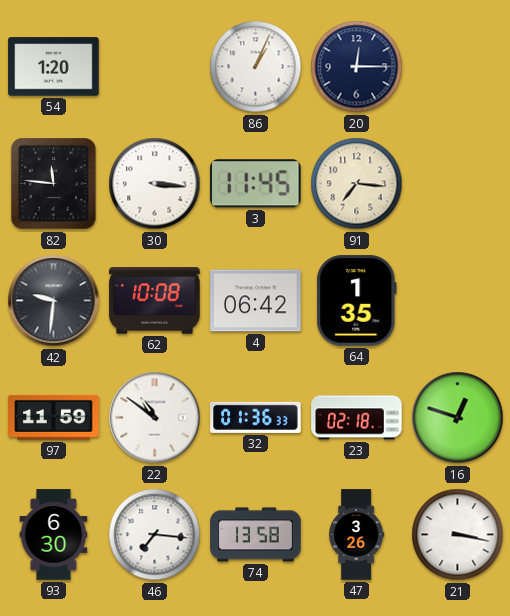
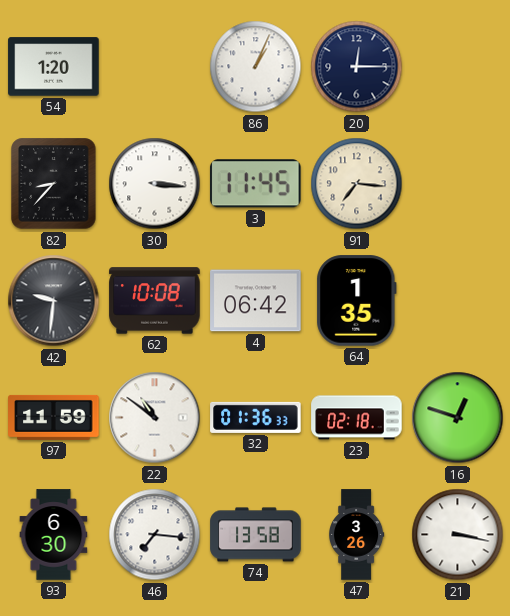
82: 11:46 -> 8:37 (54, 184)
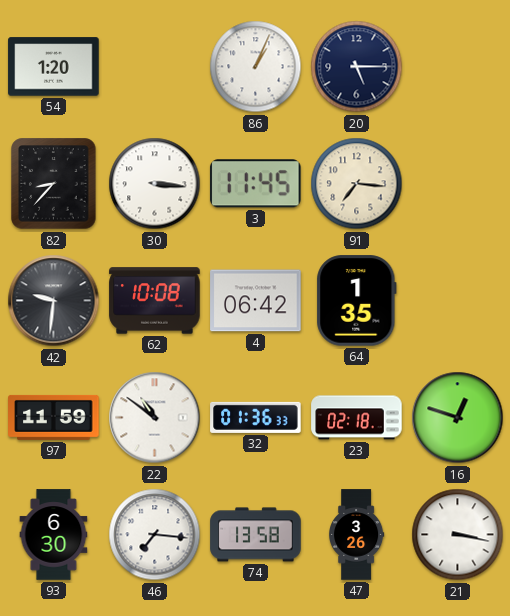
20: 12:15 -> 5:15 (357, 67)
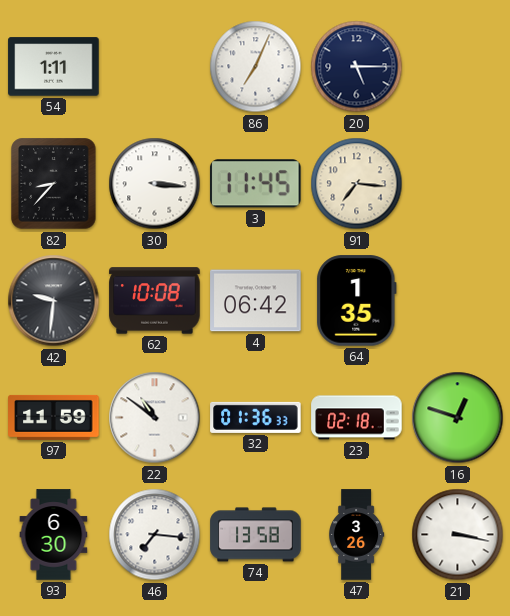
54: 1:20 -> 1:11 (54, 67)
86: 1:04 -> 7:04 (256, 67)
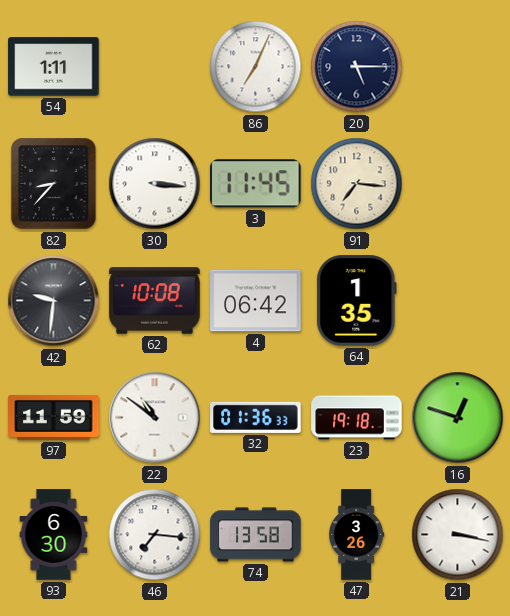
23: 02:18 -> 19:18 (357, 418)
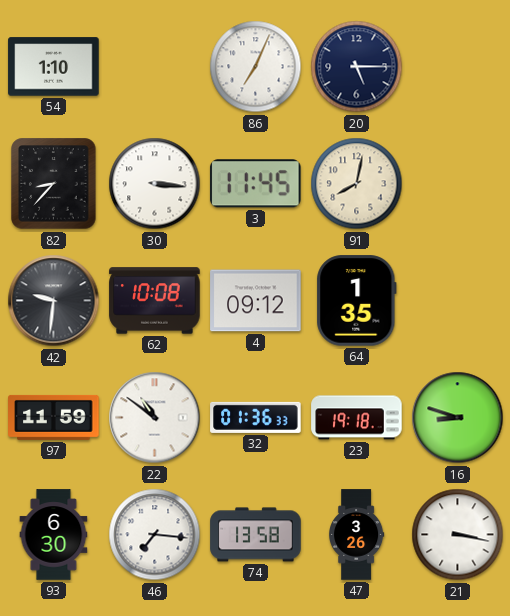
54: 1:11 -> 1:10 (54, 67)
91: 7:16 -> 8:02 (357, 184)
4: 06:42 -> 09:12 (256, 301)
16: 12:48 -> 8:48 (458, 418)
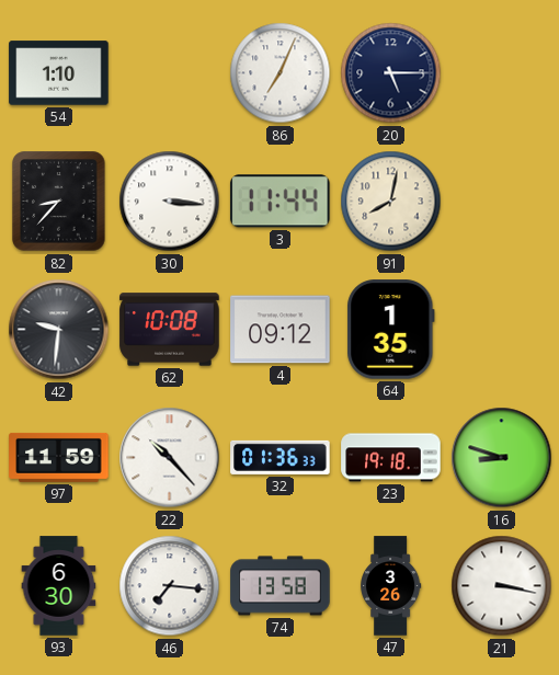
3: 11:45 -> 11:44 (279, 202)
22: 10:51 -> 10:23 (170, 458)
